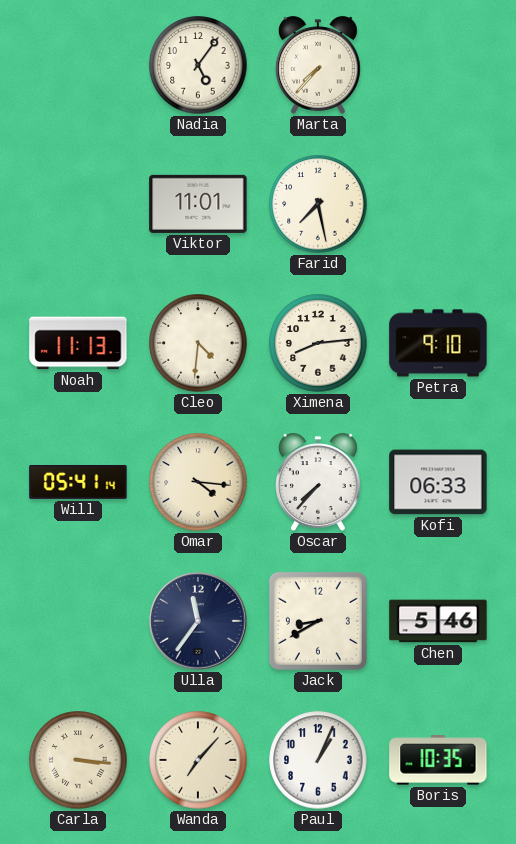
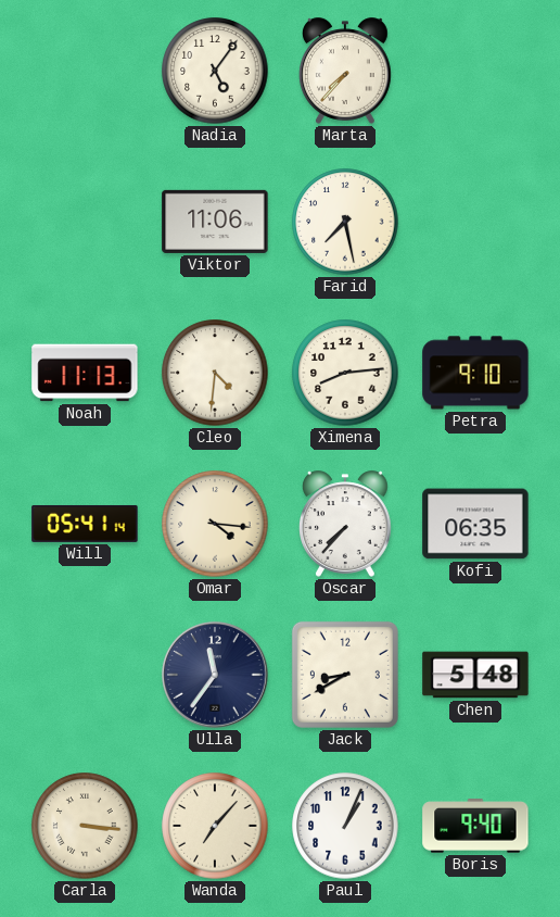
Viktor: 11:01 -> 11:06 (215, 222)
Kofi: 06:33 -> 06:35 (475, 524)
Chen: 5:46 -> 5:48 (475, 675)
Boris: 10:35 -> 9:40 (475, 826)
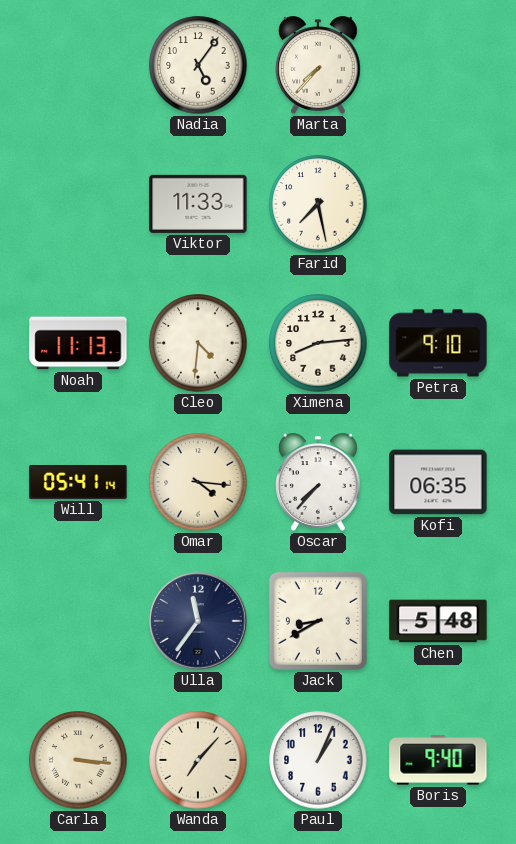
Viktor: 11:06 -> 11:33 (198, 204)
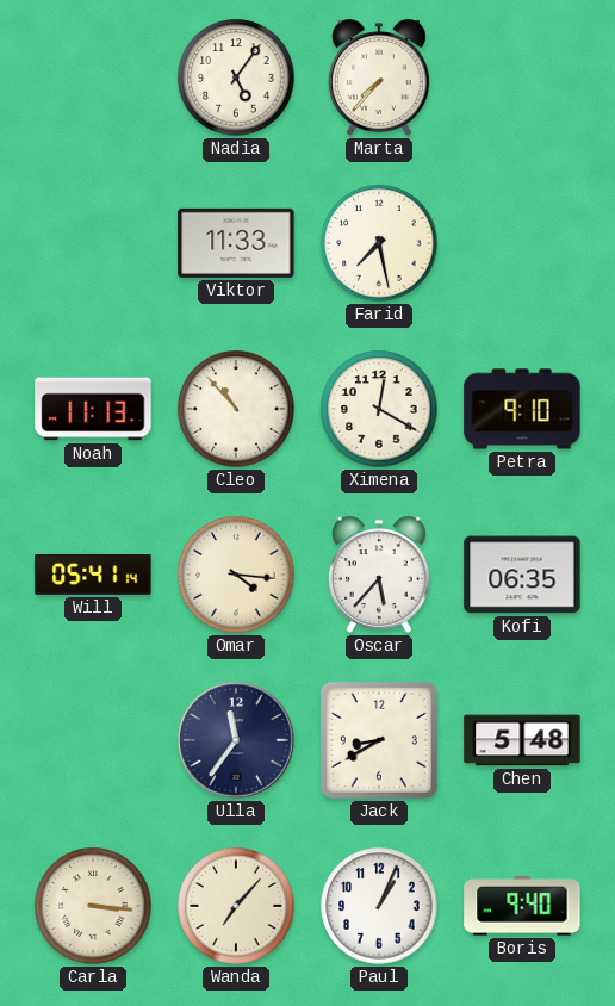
Cleo: 4:31 -> 10:53 (236, 409)
Ximena: 8:14 -> 12:20 (379, 409)
Oscar: 7:37 -> 5:37 (380, 575)
